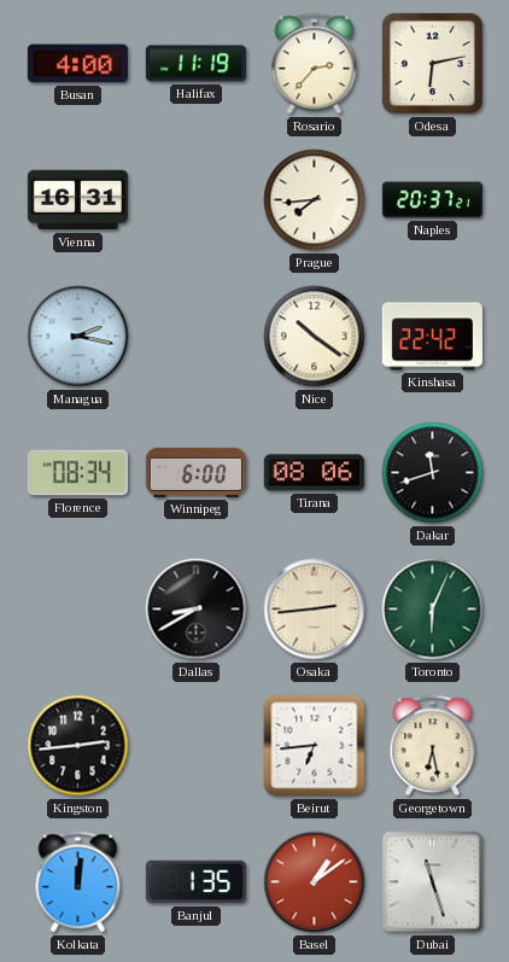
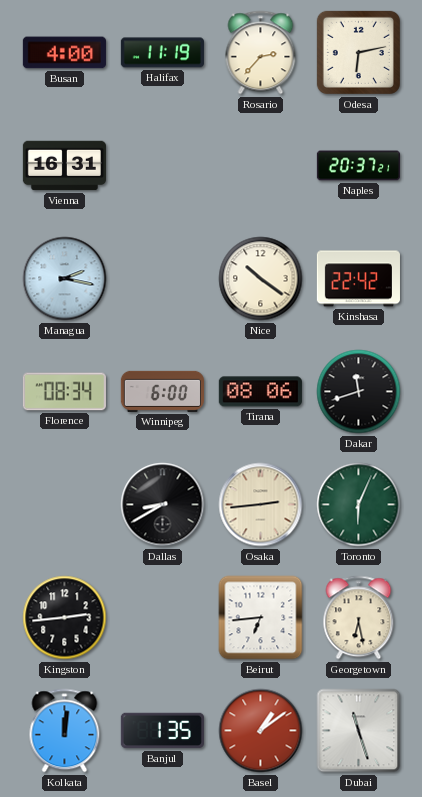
Prague: 7:44 -> none (315, 200)
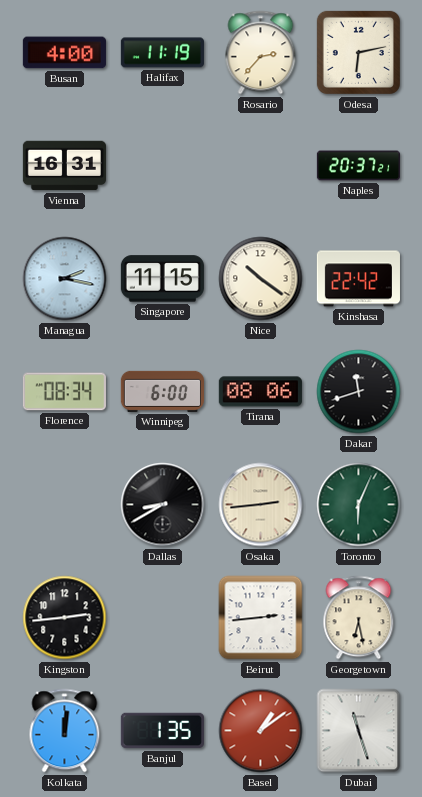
Singapore: none -> 11:15 (162, 279)
Beirut: 6:44 -> 2:44 (261, 618)
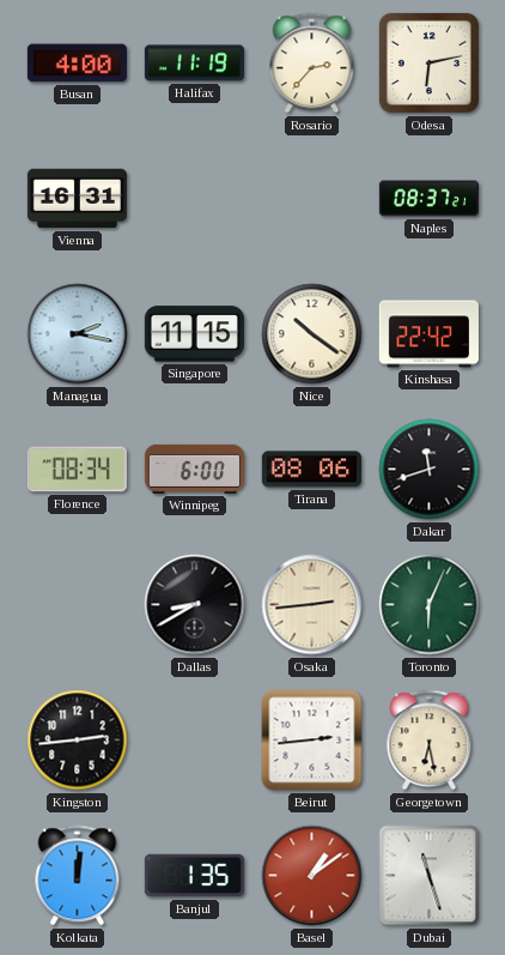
Naples: 20:37 -> 08:37 (428, 199)
